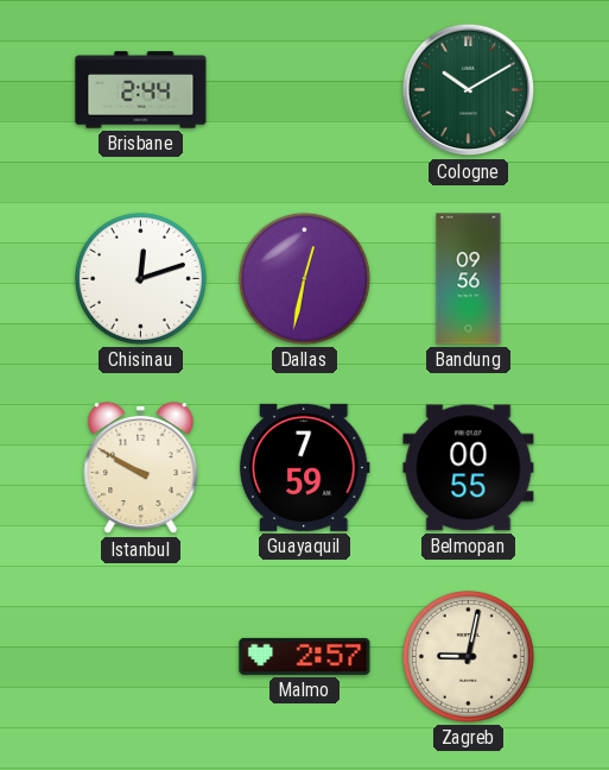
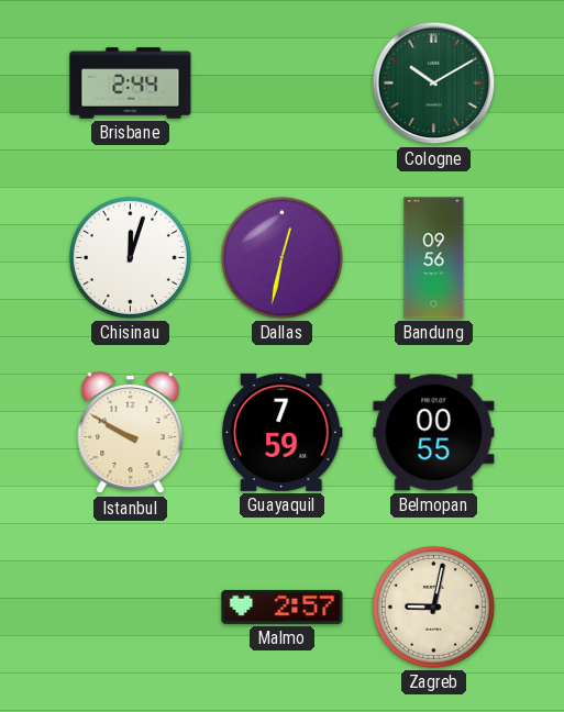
Chisinau: 12:12 -> 12:03 (130, 257)
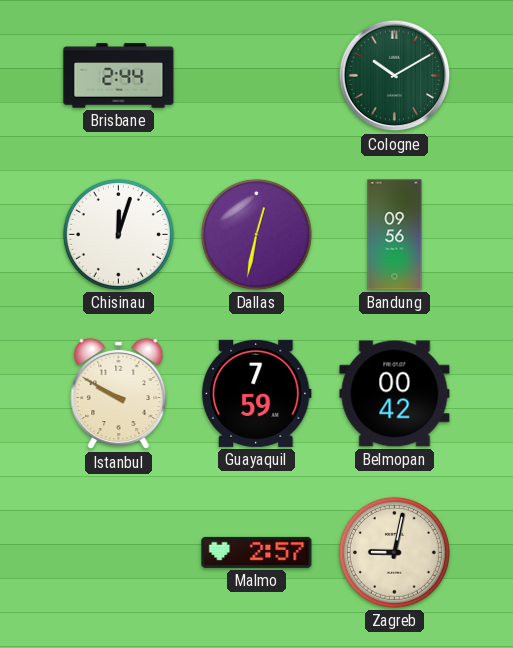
Belmopan: 00:55 -> 00:42 (395, 394)
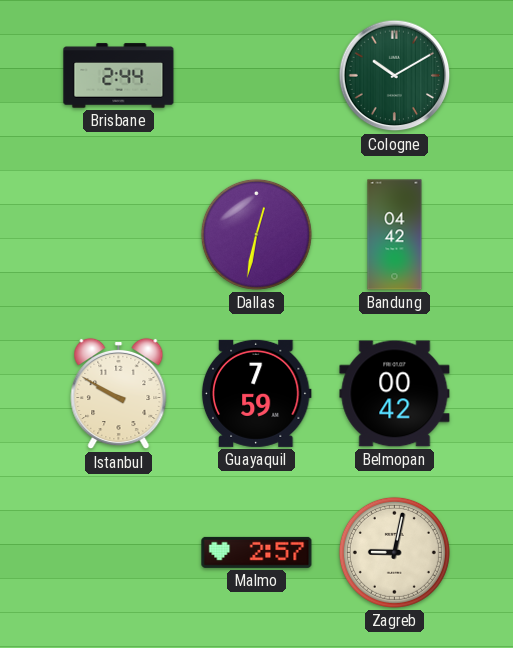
Chisinau: 12:03 -> none (118, 234)
Bandung: 09:56 -> 04:42 (395, 235)
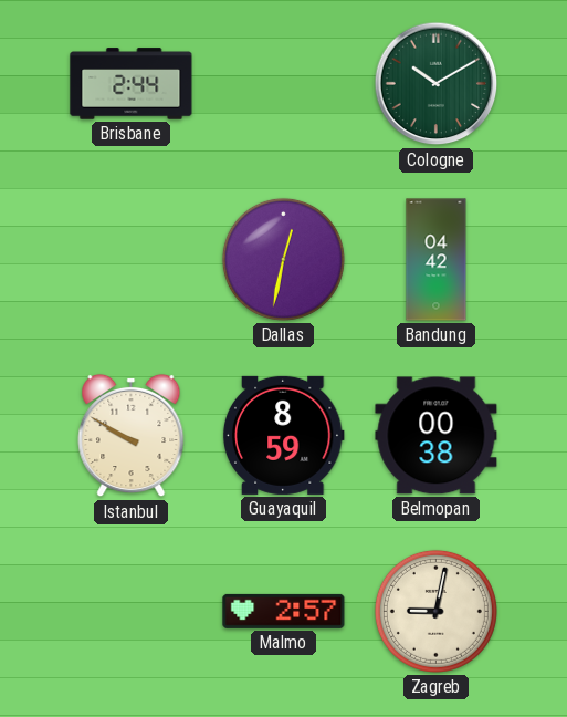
Guayaquil: 7:59 -> 8:59 (283, 435)
Belmopan: 00:42 -> 00:38 (437, 436)
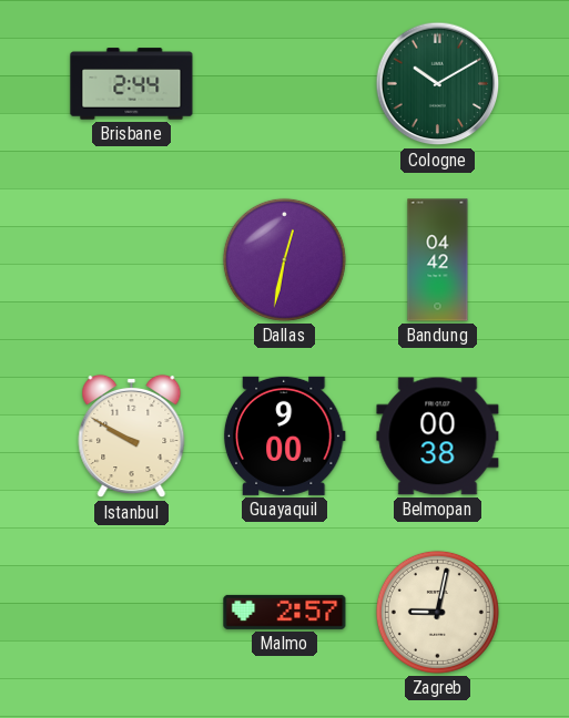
Guayaquil: 8:59 -> 9:00 (284, 435)
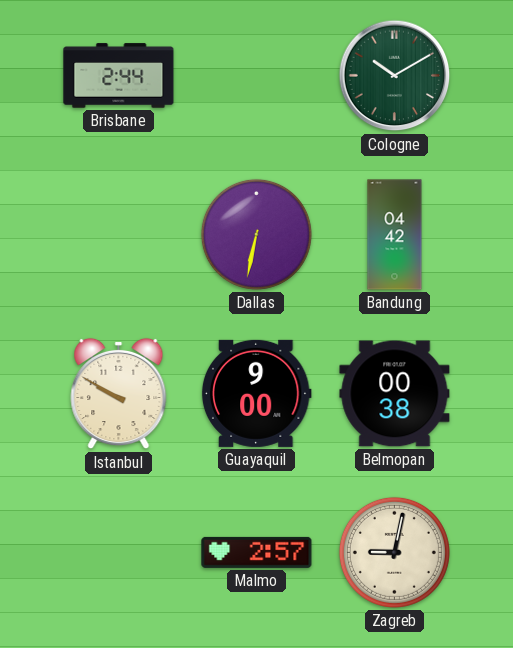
Dallas: 12:32 -> 6:32 (256, 234)
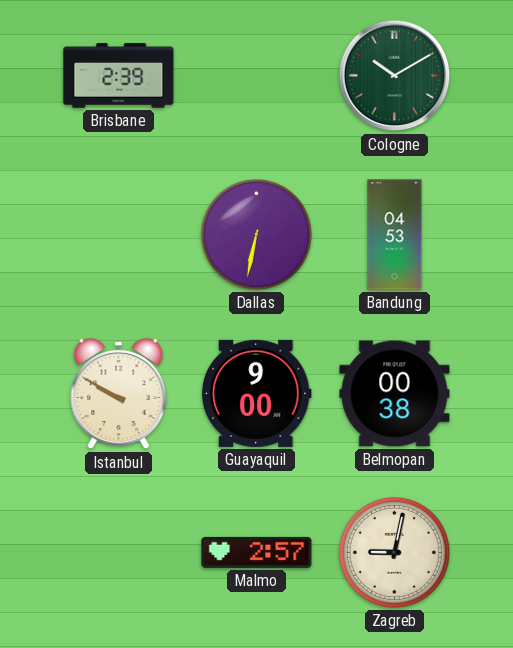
Brisbane: 2:44 -> 2:39 (119, 76)
Bandung: 04:42 -> 04:53 (395, 235)
